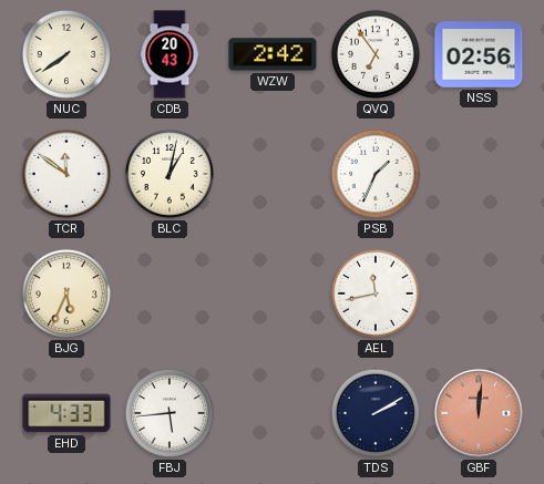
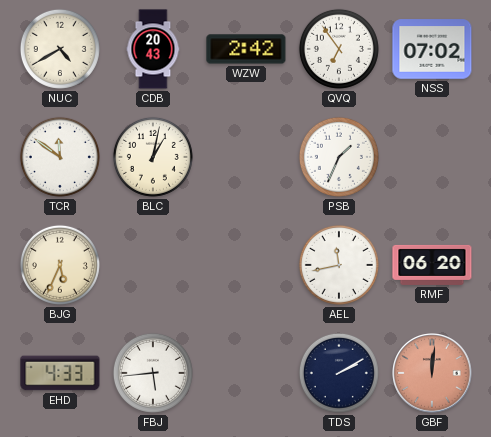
NUC: 7:39 -> 4:40 (60, 49)
NSS: 02:56 -> 07:02 (432, 49)
RMF: none -> 06:20 (432, 265)
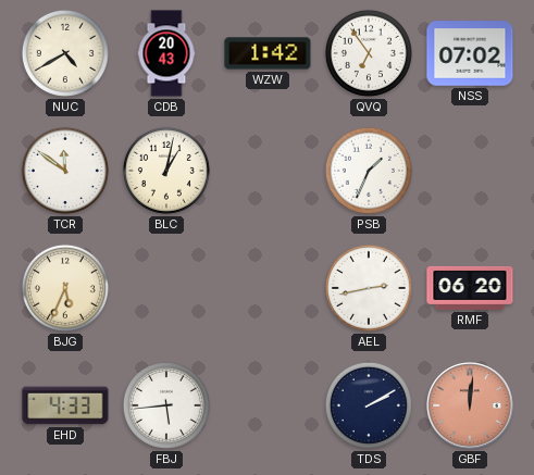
WZW: 2:42 -> 1:42 (268, 53)
AEL: 11:43 -> 2:43 (369, 288)
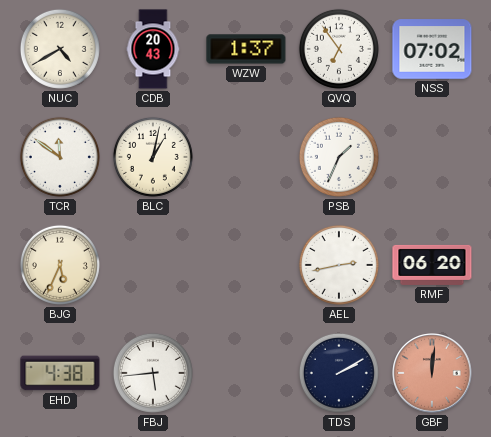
WZW: 1:42 -> 1:37 (246, 49)
EHD: 4:33 -> 4:38 (60, 373)
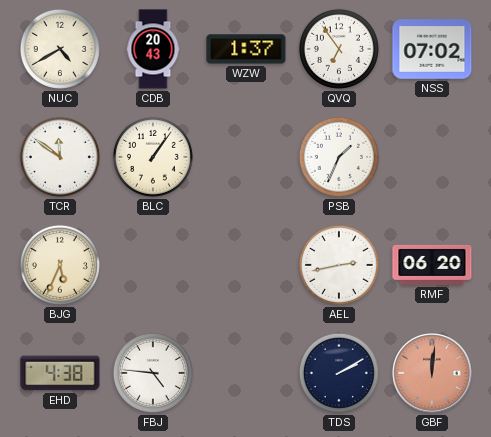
BLC: 1:02 -> 1:06 (153, 157)
FBJ: 5:44 -> 4:46 (153, 373)
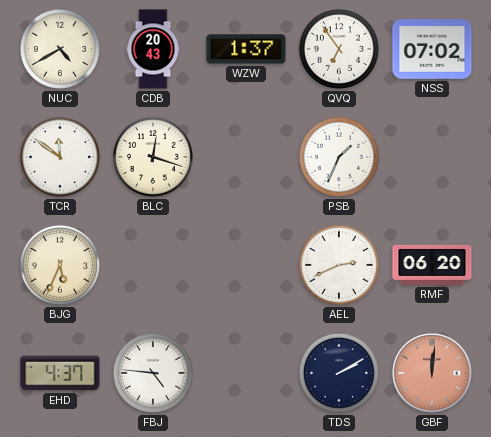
BLC: 1:06 -> 12:18 (153, 157)
AEL: 2:43 -> 2:41 (339, 265)
EHD: 4:38 -> 4:37 (60, 373)
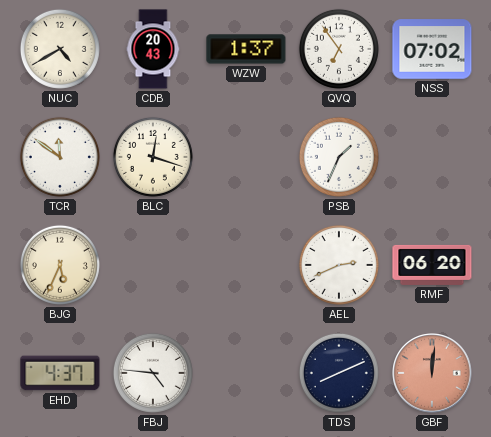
TDS: 2:10 -> 8:11 (339, 373)
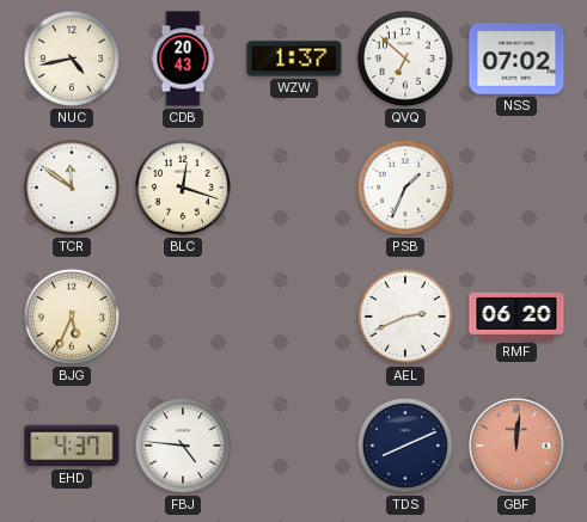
NUC: 4:40 -> 4:43 (72, 59)
QVQ: 6:54 -> 6:52 (405, 59)
